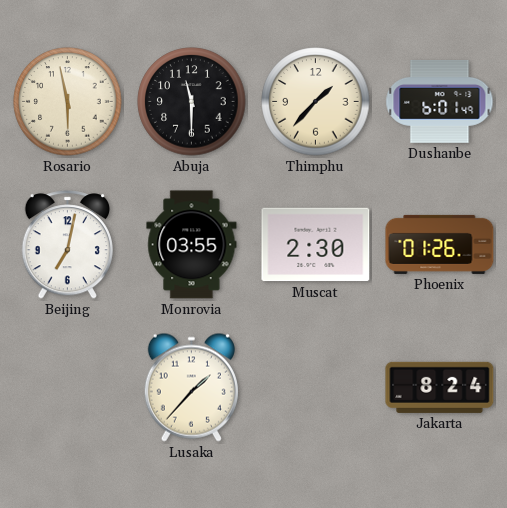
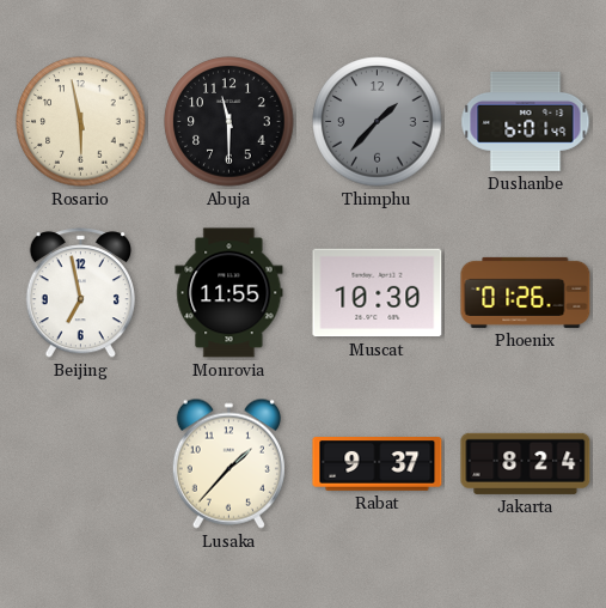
Thimphu dial: cream -> grey (378, 122)
Beijing: 7:02 -> 6:58 (80, 293)
Monrovia: 03:55 -> 11:55 (229, 293)
Muscat: 2:30 -> 10:30 (378, 293)
Rabat: none -> 9:37 (378, 464)
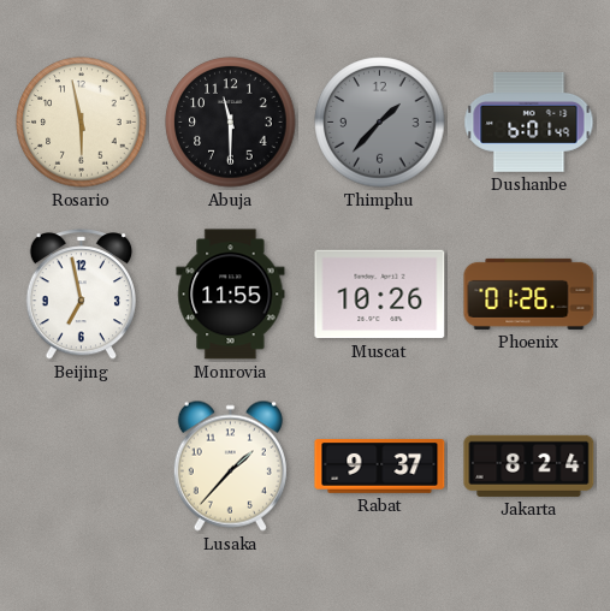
Muscat: 10:30 -> 10:26 (380, 295)
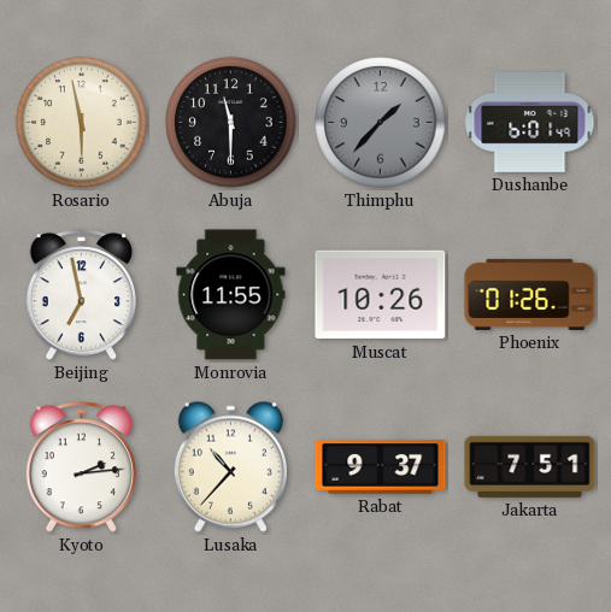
Kyoto: none -> 2:14 (81, 467)
Lusaka: 1:37 -> 10:37 (230, 466)
Jakarta: 8:24 -> 7:51 (530, 466)
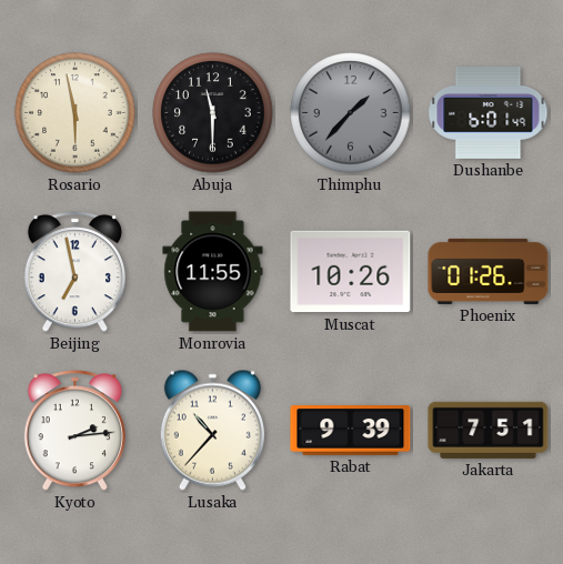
Rabat: 9:37 -> 9:39 (351, 431)
